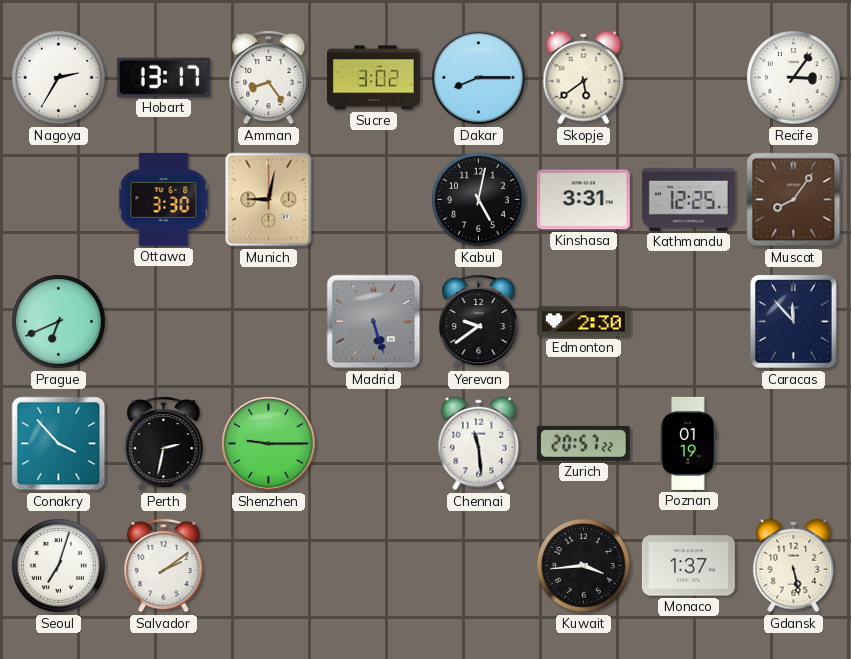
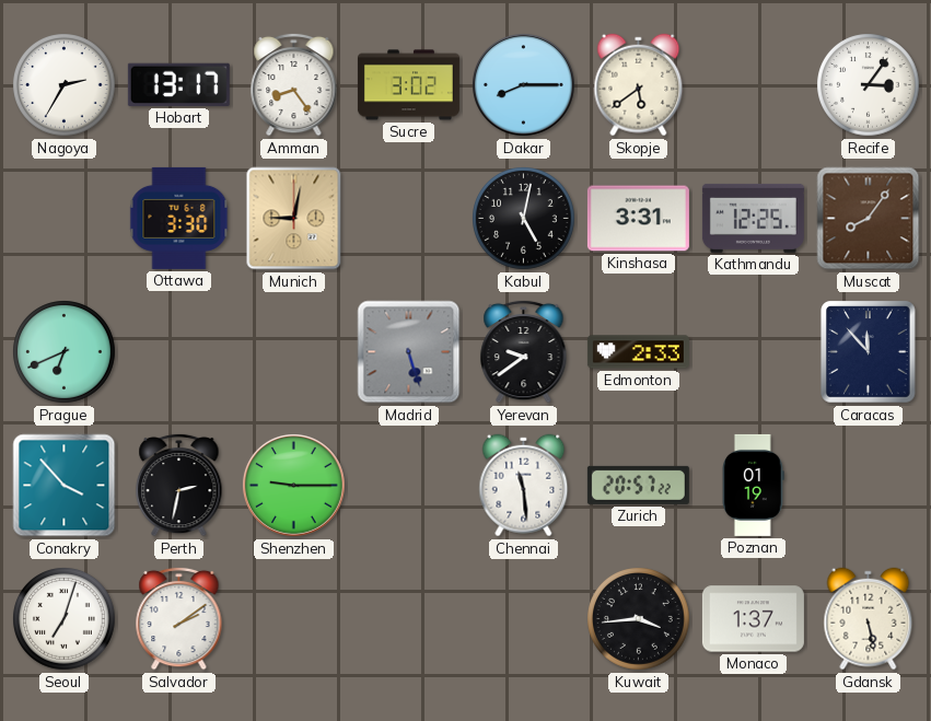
Edmonton: 2:30 -> 2:33 (638, 352)
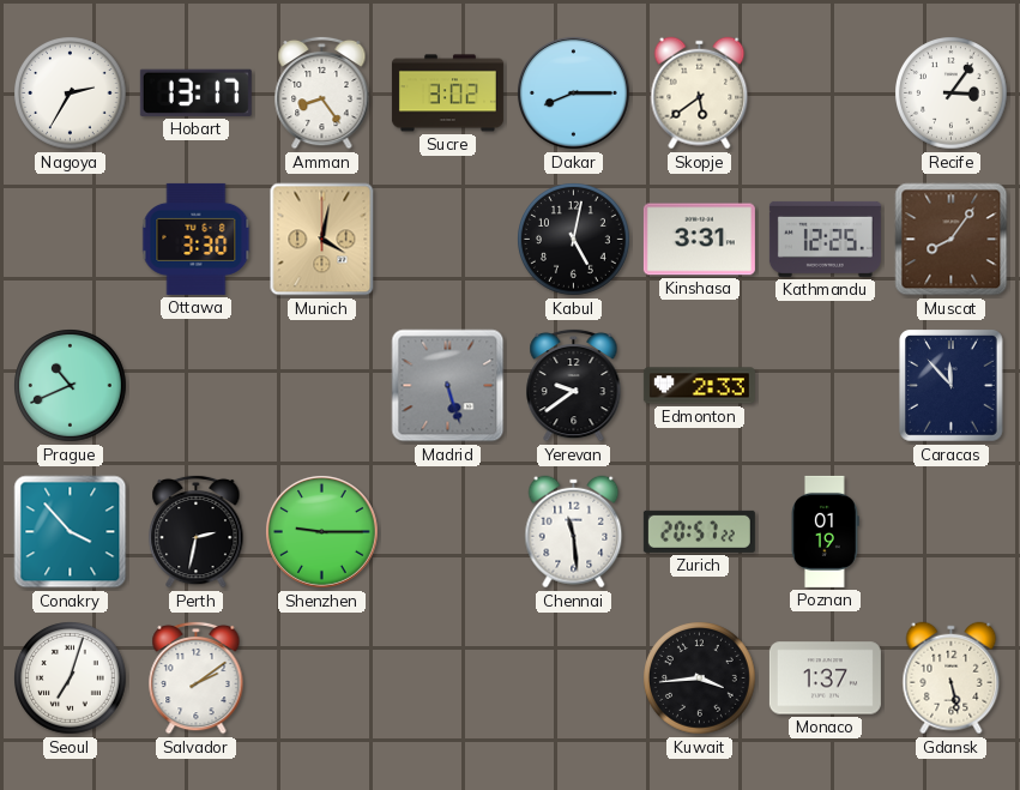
Munich: 9:02 -> 4:02 (322, 240)
Prague: 6:41 -> 10:41 (71, 386)
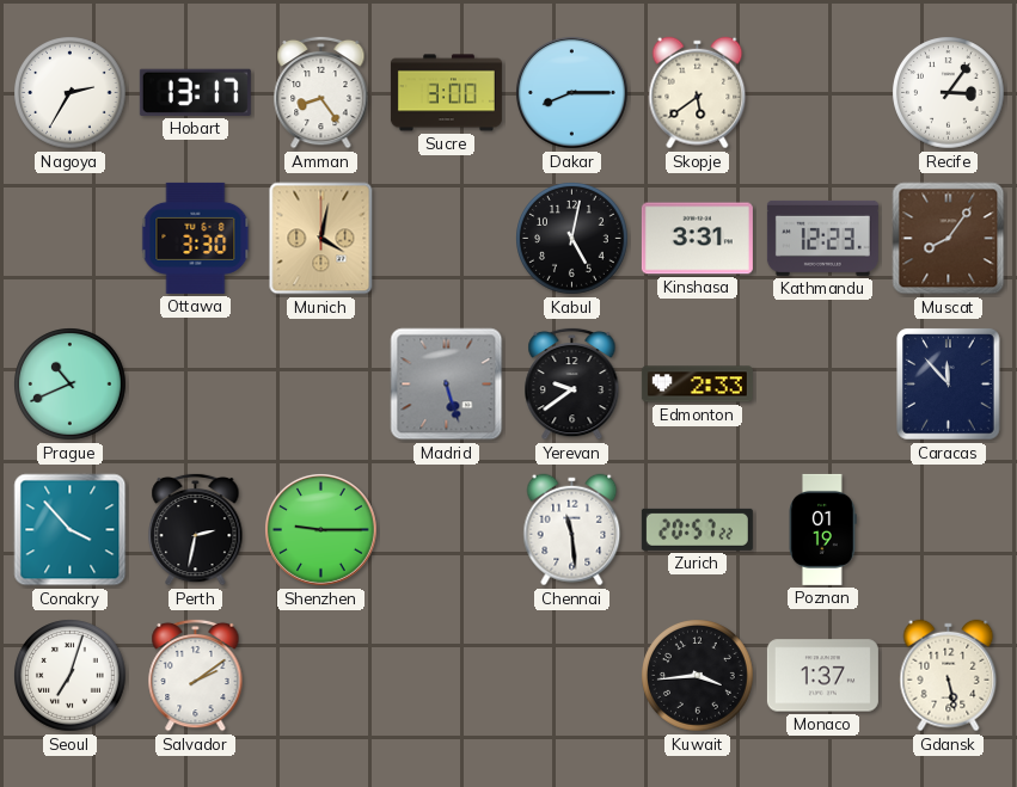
Sucre: 3:02 -> 3:00 (446, 93)
Kathmandu: 12:25 -> 12:23 (822, 238)
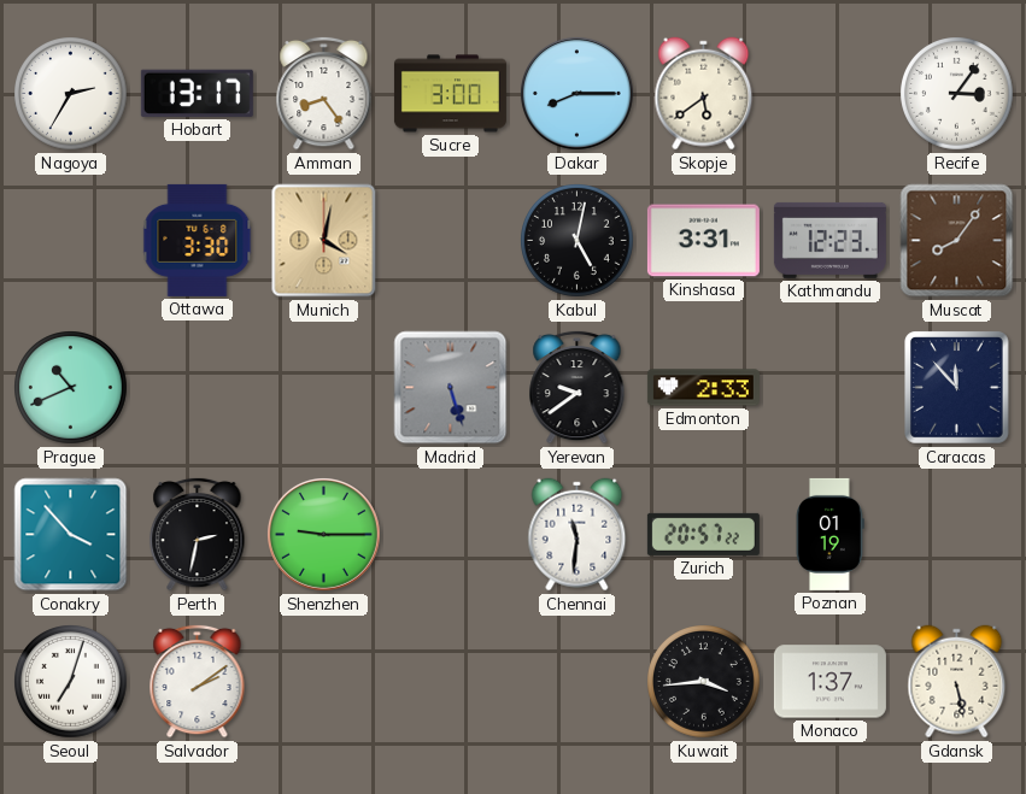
Chennai: 11:29 -> 11:31 (578, 535)
